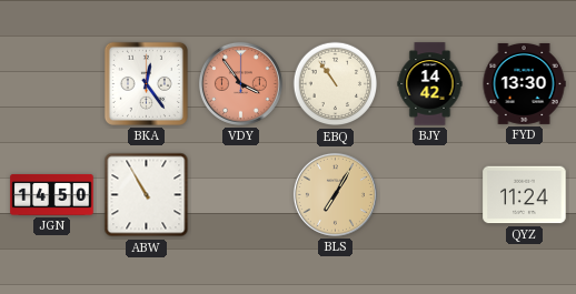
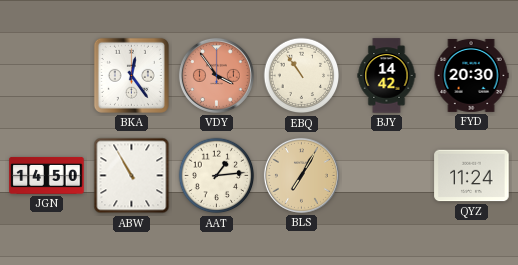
FYD: 13:30 -> 20:30 (471, 75)
AAT: none -> 1:14 (217, 176)
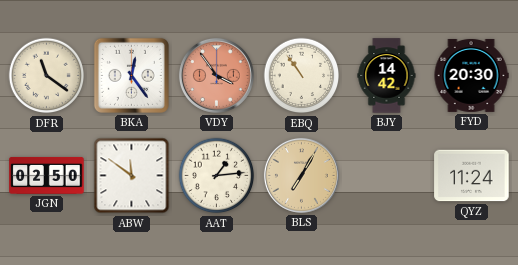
DFR: none -> 11:21 (47, 76)
JGN: 14:50 -> 02:50 (47, 176)
ABW: 10:55 -> 11:51 (132, 176)
